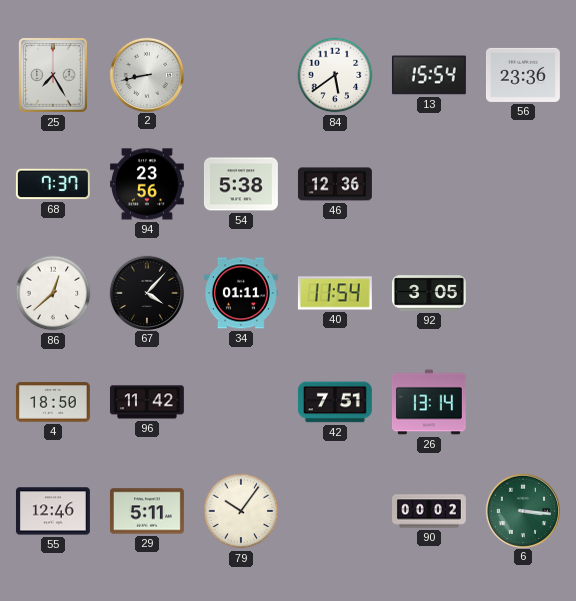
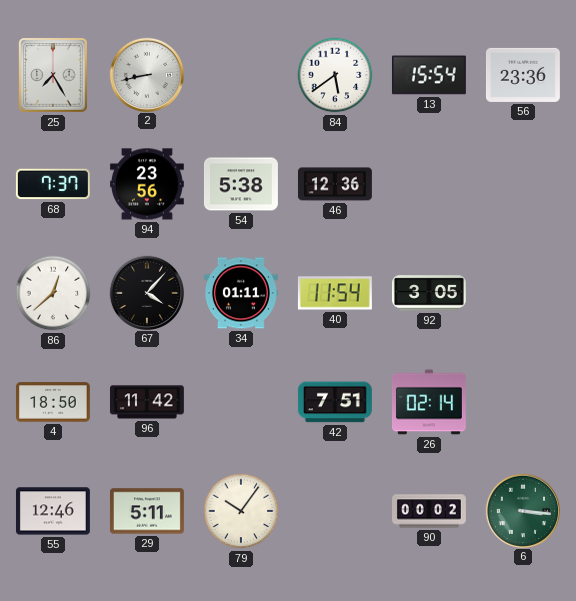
26: 13:14 -> 02:14 (429, 402)
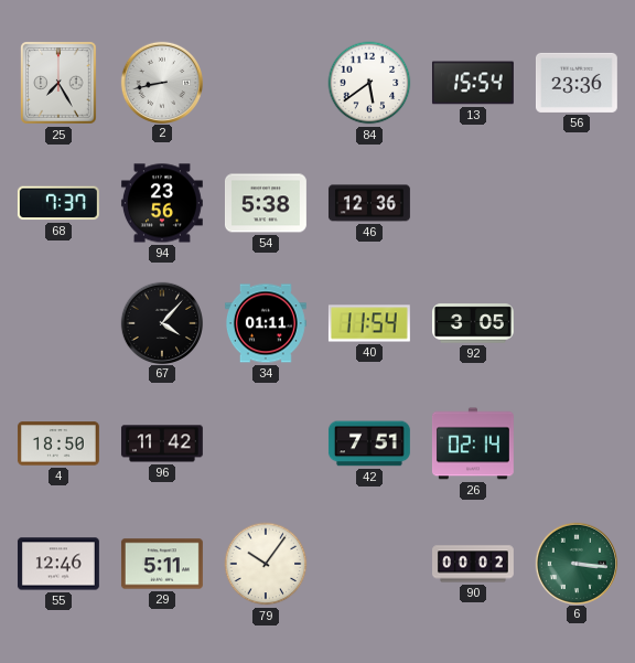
86: 12:38 -> none (53, 293)
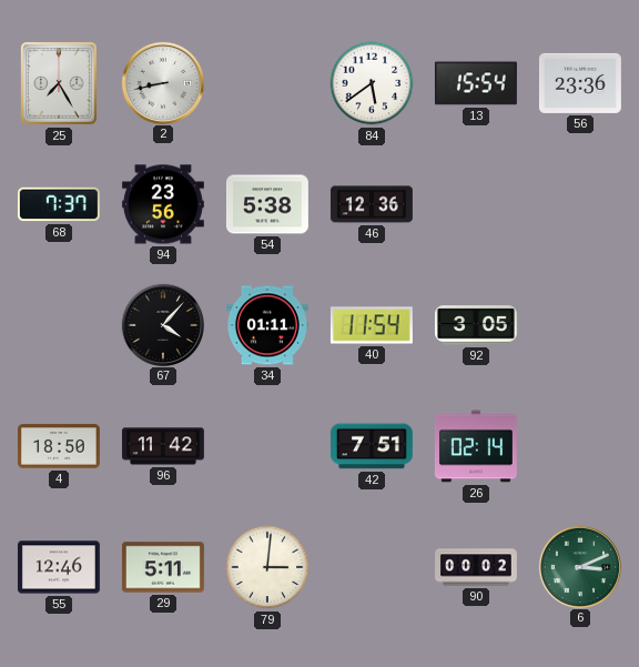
79: 10:06 -> 3:01 (267, 567)
6: 3:16 -> 3:11 (579, 566)
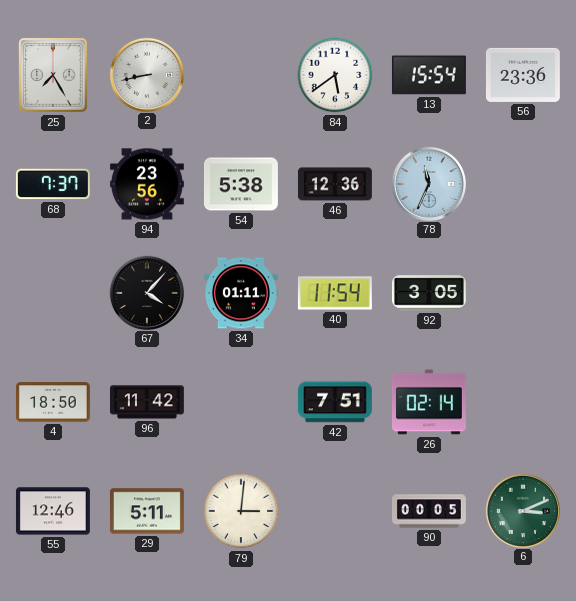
78: none -> 11:34 (428, 183)
90: 00:02 -> 00:05 (430, 511)
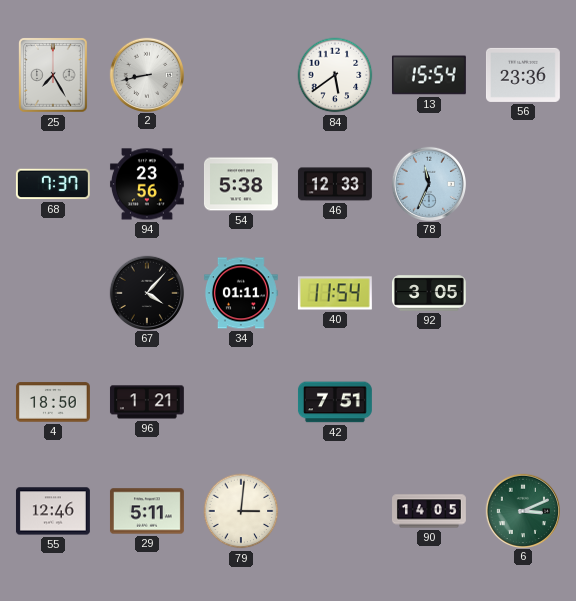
46: 12:36 -> 12:33 (335, 184)
96: 11:42 -> 1:21 (147, 402)
26: 02:14 -> none (429, 402)
90: 00:05 -> 14:05 (430, 511)
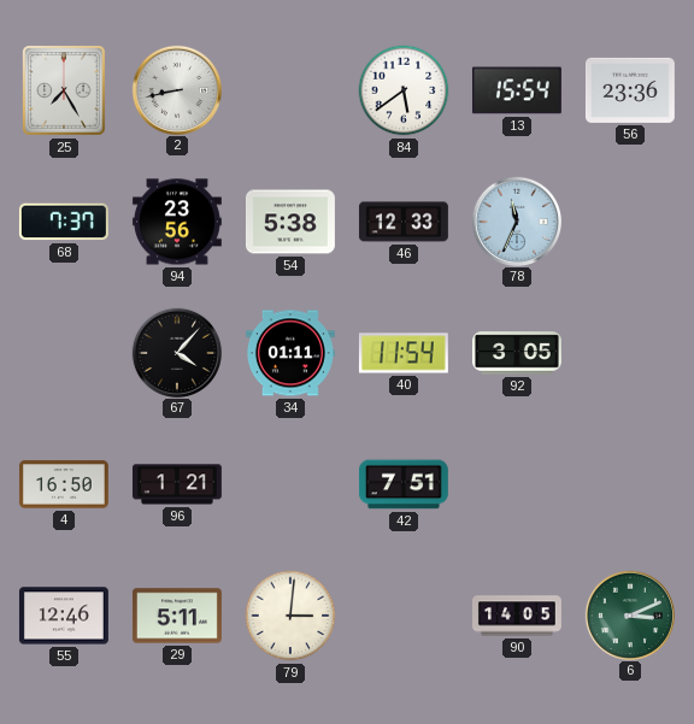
4: 18:50 -> 16:50 (64, 484)
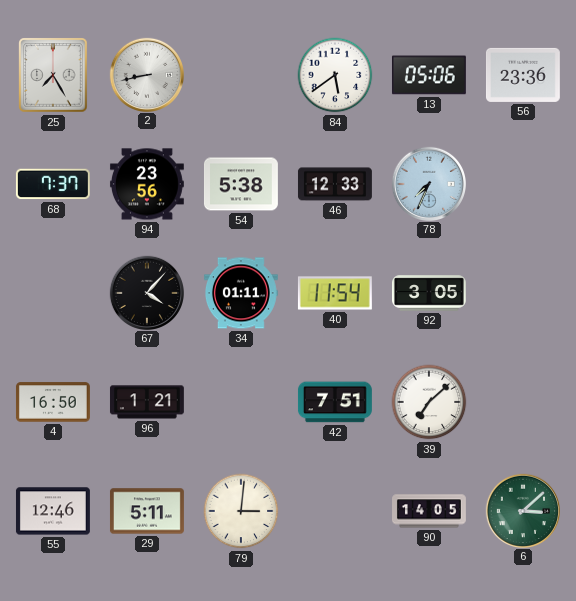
13: 15:54 -> 05:06 (429, 75)
78: 11:34 -> 7:34 (428, 183)
39: none -> 7:08 (429, 402)
6: 3:11 -> 3:08 (522, 510)
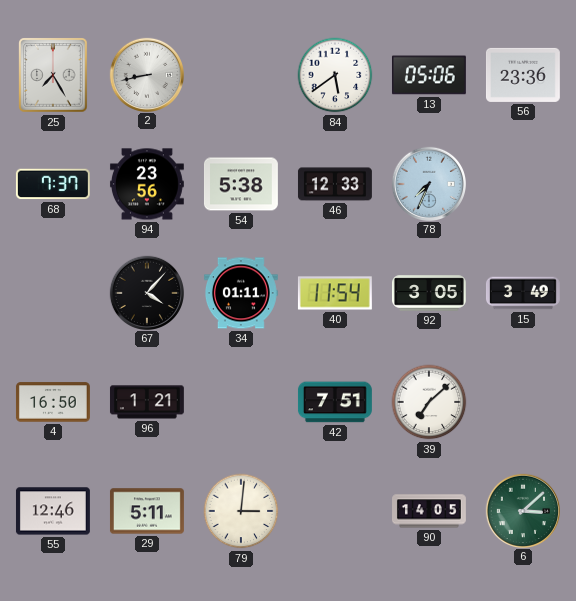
15: none -> 3:49 (523, 293)
